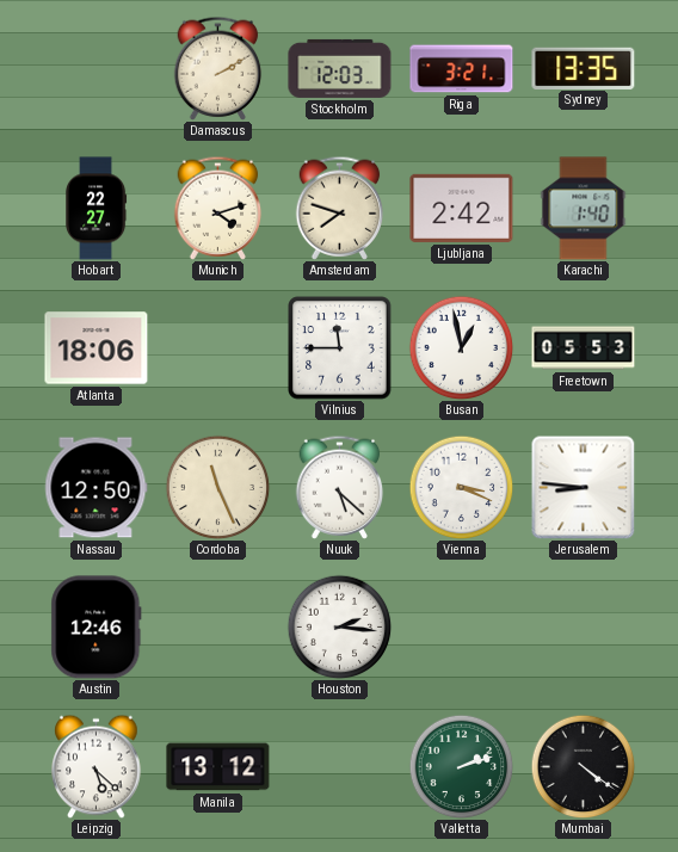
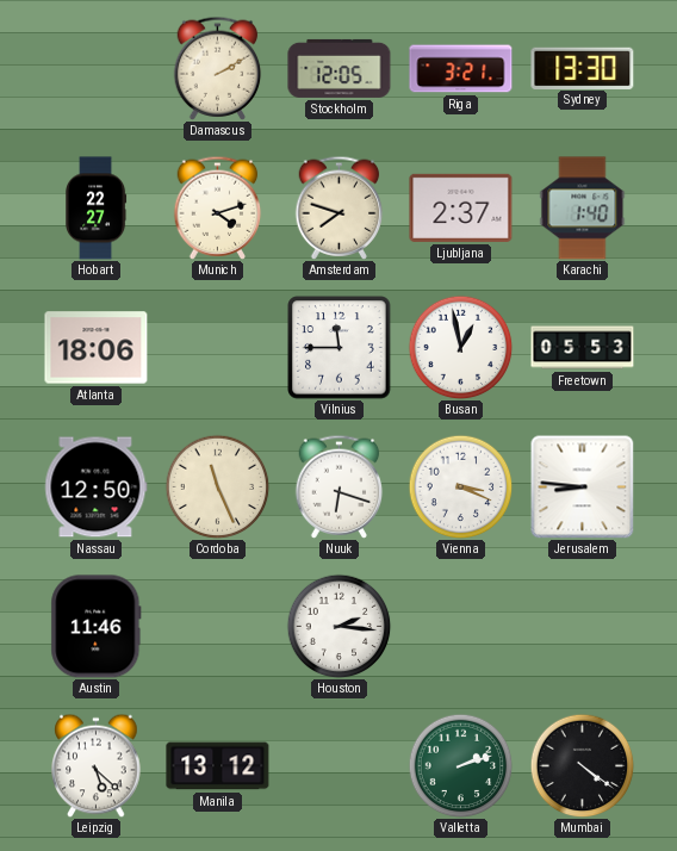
Stockholm: 12:03 -> 12:05 (340, 68)
Sydney: 13:35 -> 13:30 (583, 68)
Ljubljana: 2:42 -> 2:37 (461, 207)
Nuuk: 5:22 -> 6:18 (340, 486)
Austin: 12:46 -> 11:46 (97, 627)
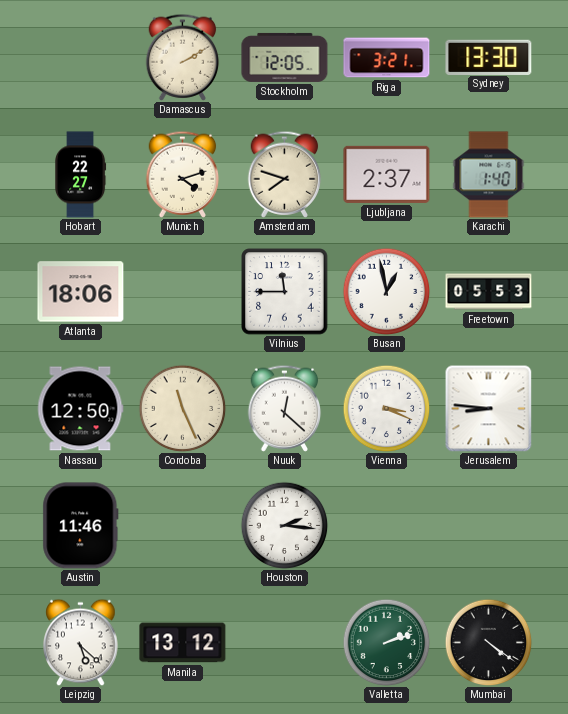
Nuuk: 6:18 -> 12:22 (285, 408)
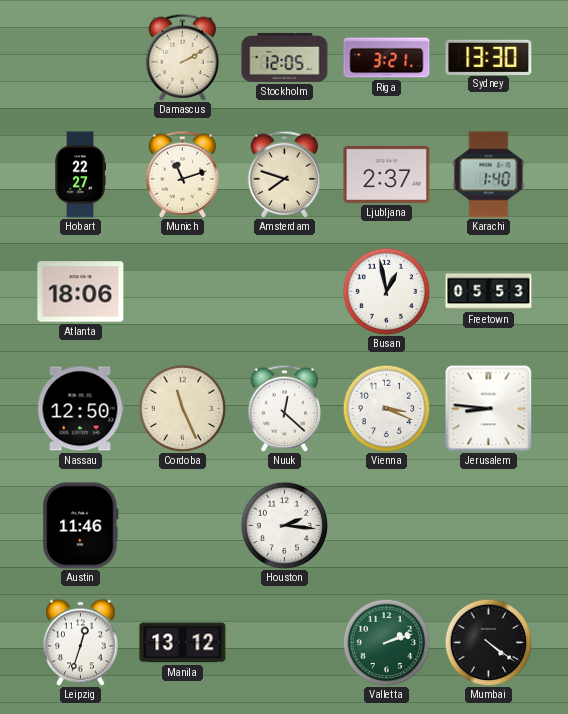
Munich: 4:12 -> 11:12 (183, 174)
Vilnius: 11:45 -> none (285, 292)
Leipzig: 5:22 -> 12:33 (81, 642)
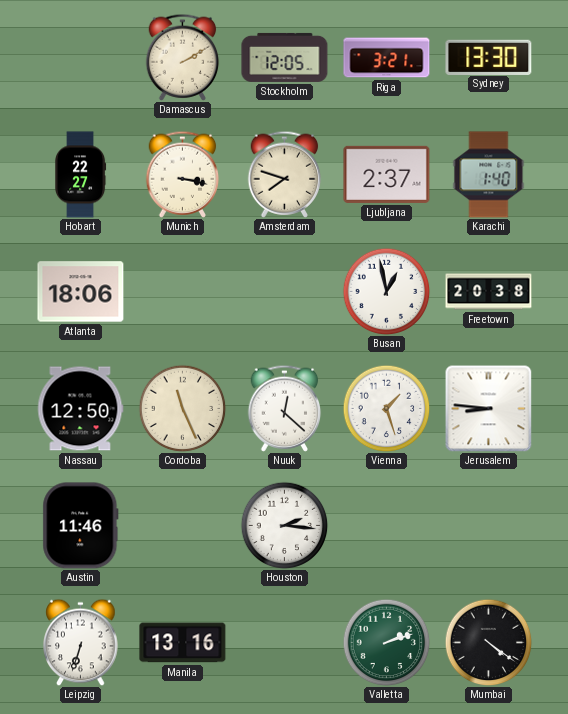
Munich: 11:12 -> 3:17 (183, 174)
Freetown: 05:53 -> 20:38 (489, 292)
Vienna: 3:19 -> 1:27 (386, 408)
Leipzig: 12:33 -> 6:33 (81, 642)
Manila: 13:12 -> 13:16 (183, 643)
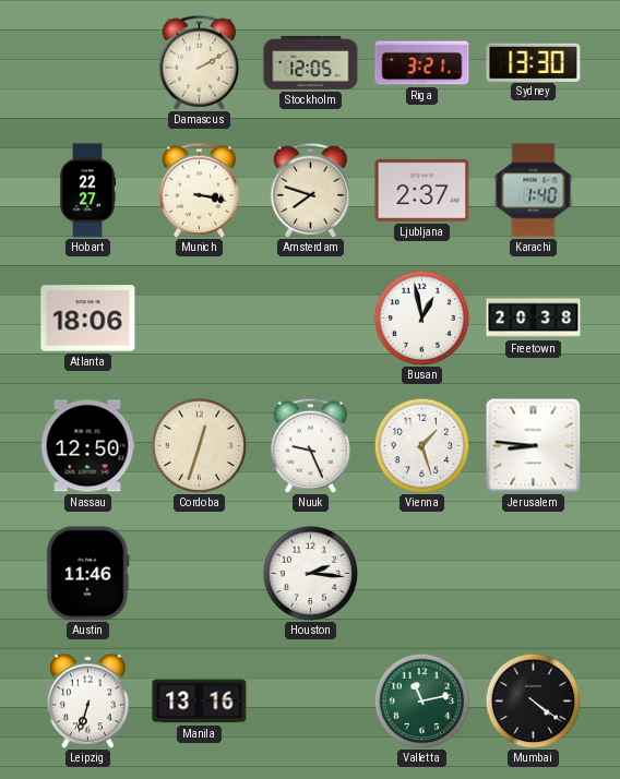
Cordoba: 11:26 -> 12:33 (199, 445)
Nuuk: 12:22 -> 9:26 (311, 445)
Valletta: 2:12 -> 11:13 (421, 700)
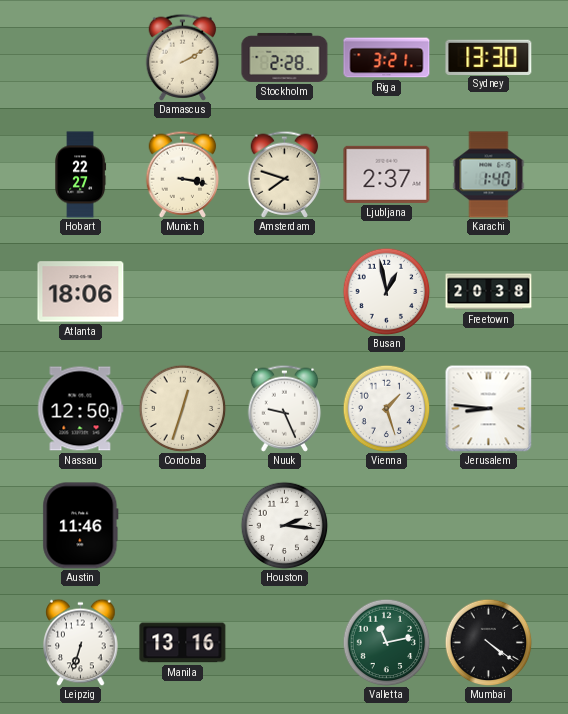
Stockholm: 12:05 -> 2:28 (285, 57)
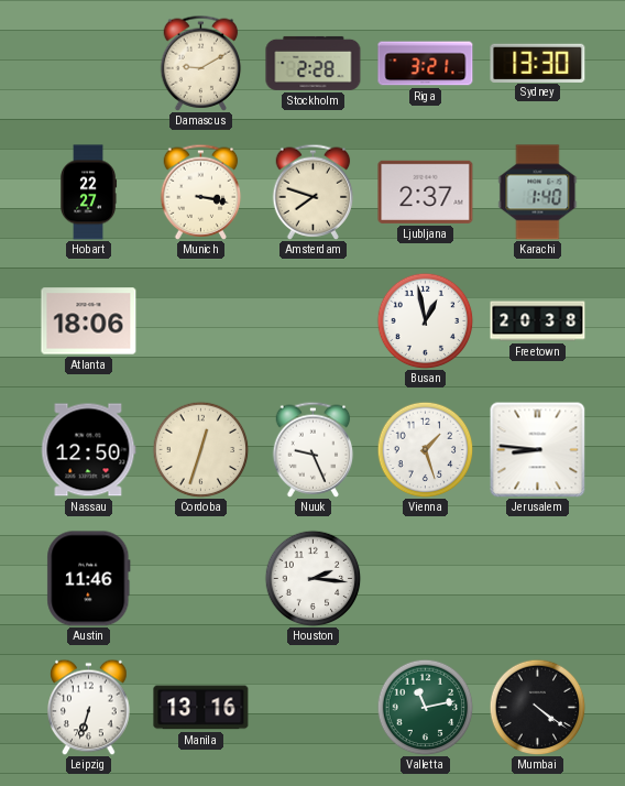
Damascus: 2:10 -> 9:10 (201, 63)
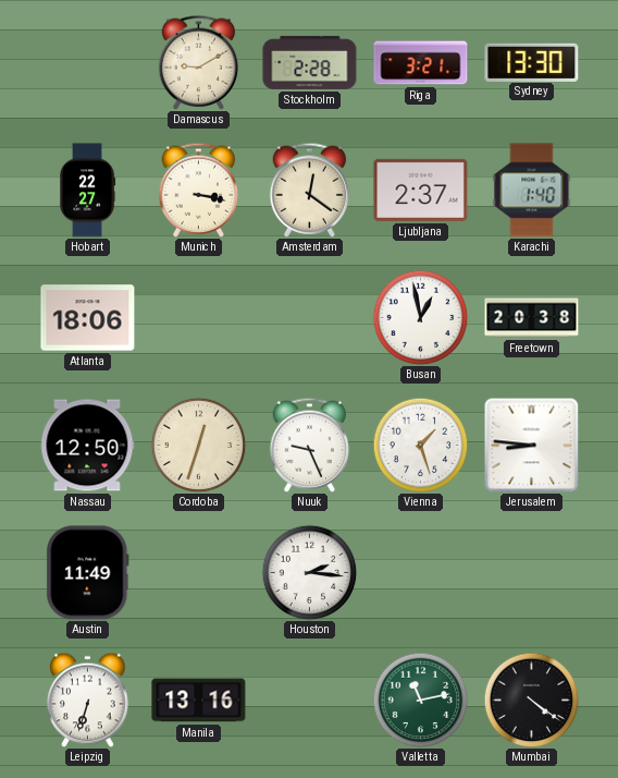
Amsterdam: 7:48 -> 12:21 (310, 190)
Austin: 11:46 -> 11:49 (88, 573)
